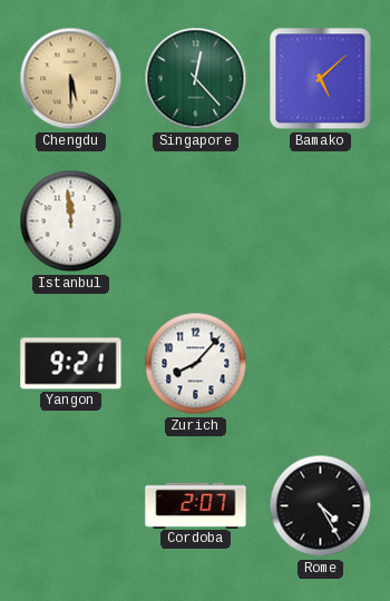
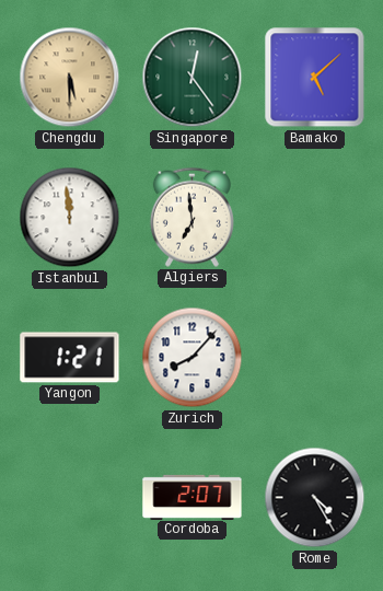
Singapore: 12:23 -> 12:24 (193, 78)
Algiers: none -> 6:59 (191, 217)
Yangon: 9:21 -> 1:21 (70, 358)
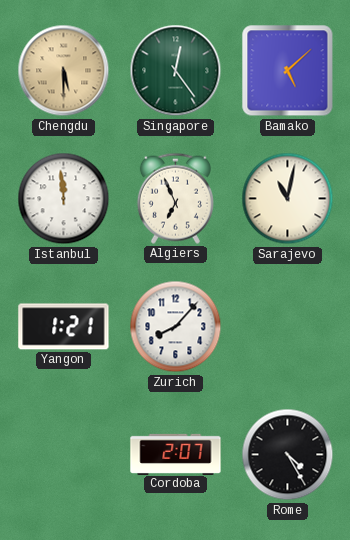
Algiers: 6:59 -> 6:56 (175, 198)
Sarajevo: none -> 11:02 (288, 199)
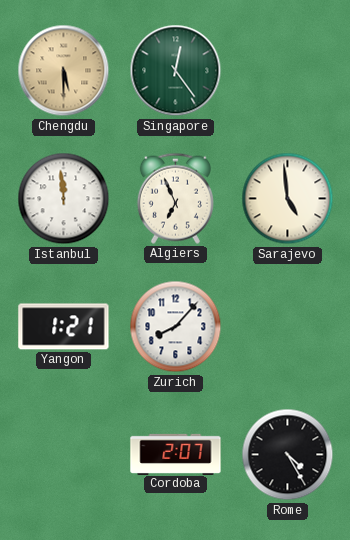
Bamako: 5:08 -> none (288, 71)
Sarajevo: 11:02 -> 4:59 (288, 199)
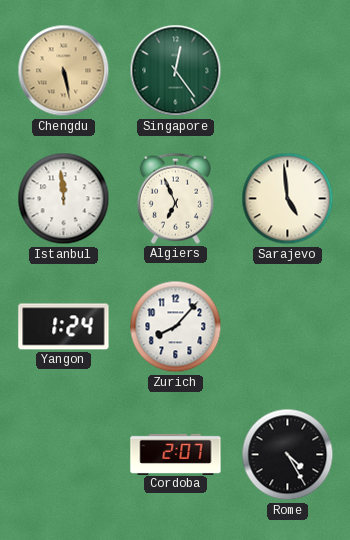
Chengdu: 5:30 -> 5:28 (64, 71)
Yangon: 1:21 -> 1:24 (64, 327)
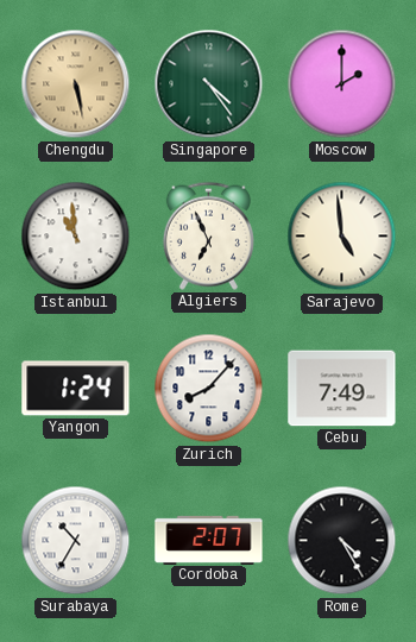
Singapore: 12:24 -> 4:24 (209, 84)
Moscow: none -> 2:00 (342, 84)
Istanbul: 11:59 -> 10:59 (76, 237)
Cebu: none -> 7:49 (342, 389)
Surabaya: none -> 10:35 (76, 541)
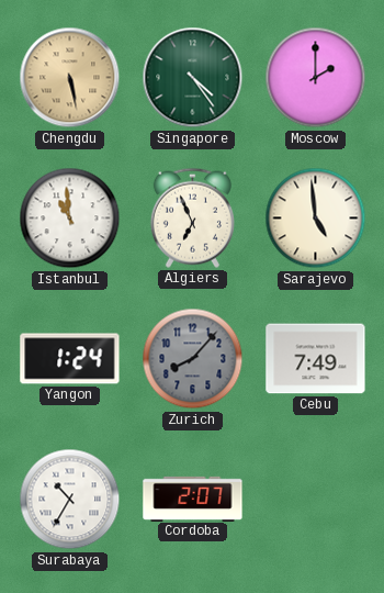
Zurich dial: white -> grey (193, 359)
Rome: 4:25 -> none (342, 541)
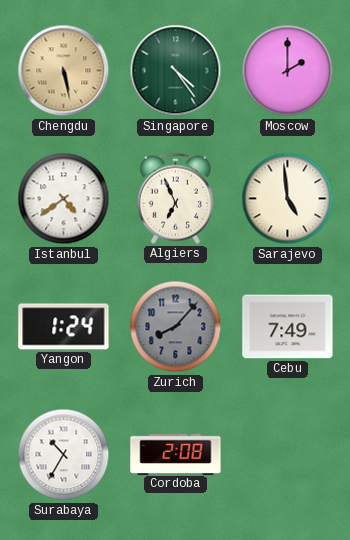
Istanbul: 10:59 -> 4:39 (64, 199)
Cordoba: 2:07 -> 2:08 (176, 454)
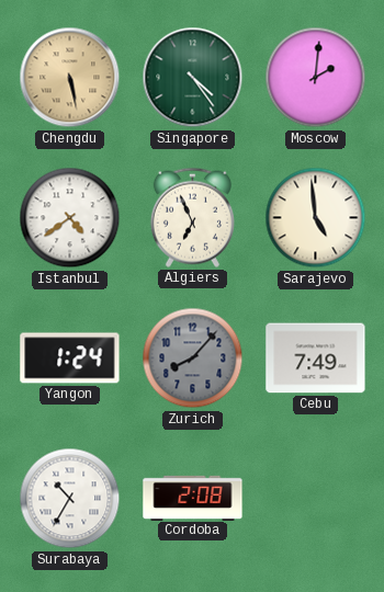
Moscow: 2:00 -> 2:01 (316, 78)
